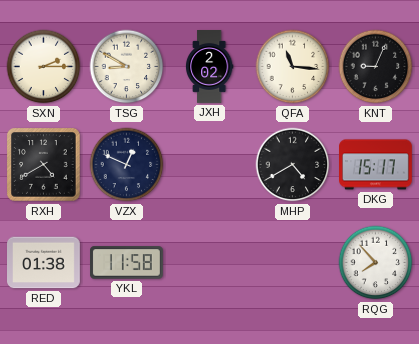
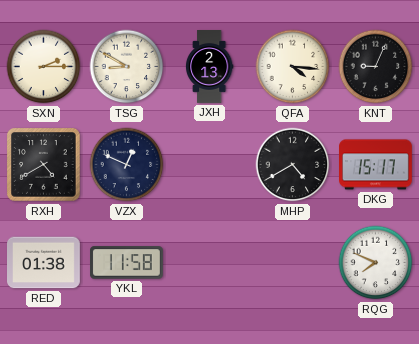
JXH: 2:02 -> 2:13 (209, 67)
QFA: 11:16 -> 4:16 (293, 67)
RQG: 7:53 -> 7:49 (376, 263)
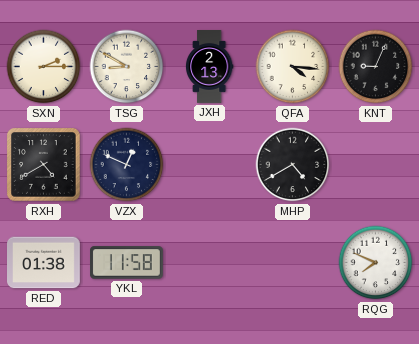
DKG: 15:17 -> none (376, 165)
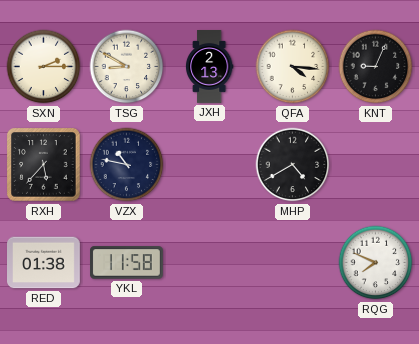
RXH: 4:40 -> 5:37 (44, 165)
VZX: 12:49 -> 10:47 (127, 165)
